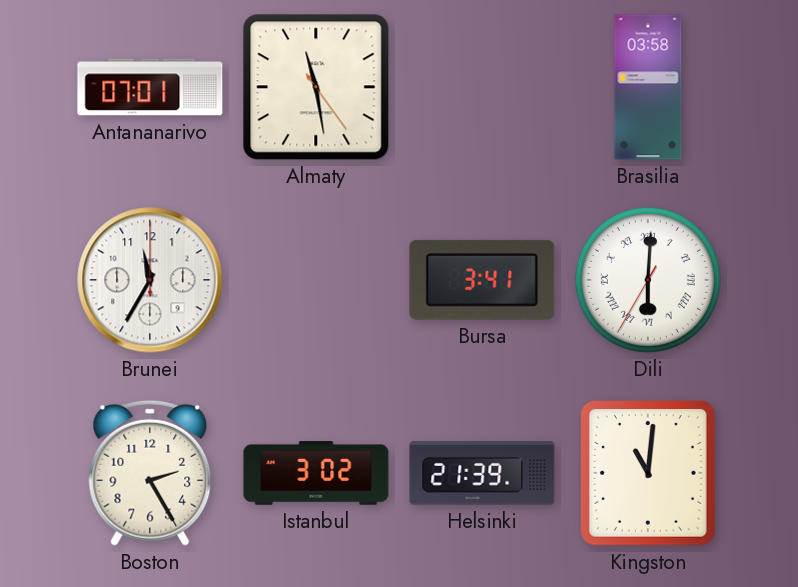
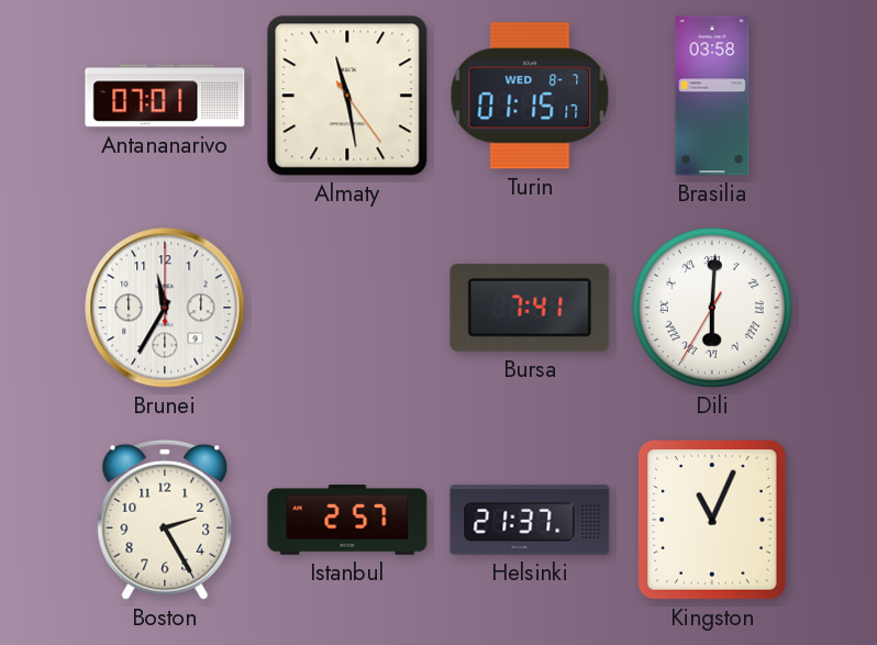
Turin: none -> 01:15 (530, 96)
Bursa: 3:41 -> 7:41 (530, 308)
Istanbul: 3:02 -> 2:57 (347, 520)
Helsinki: 21:39 -> 21:37 (530, 520)
Kingston: 11:01 -> 11:04 (712, 520)
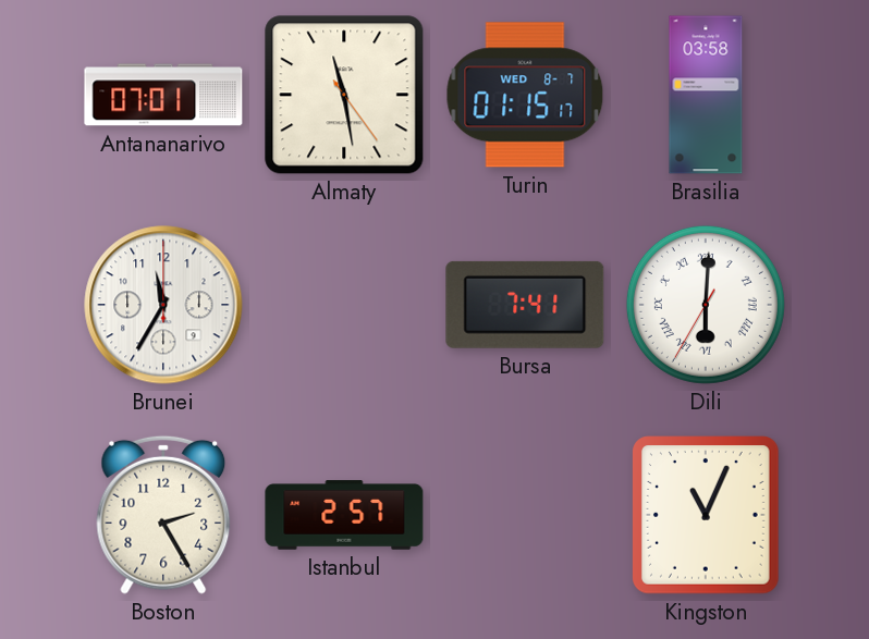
Helsinki: 21:37 -> none (530, 520)
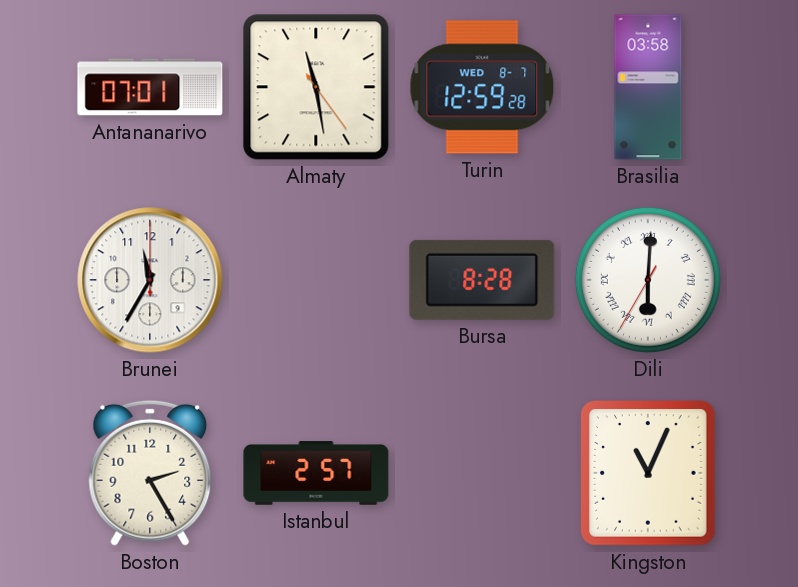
Turin: 01:15 -> 12:59 (482, 87)
Bursa: 7:41 -> 8:28 (482, 280)
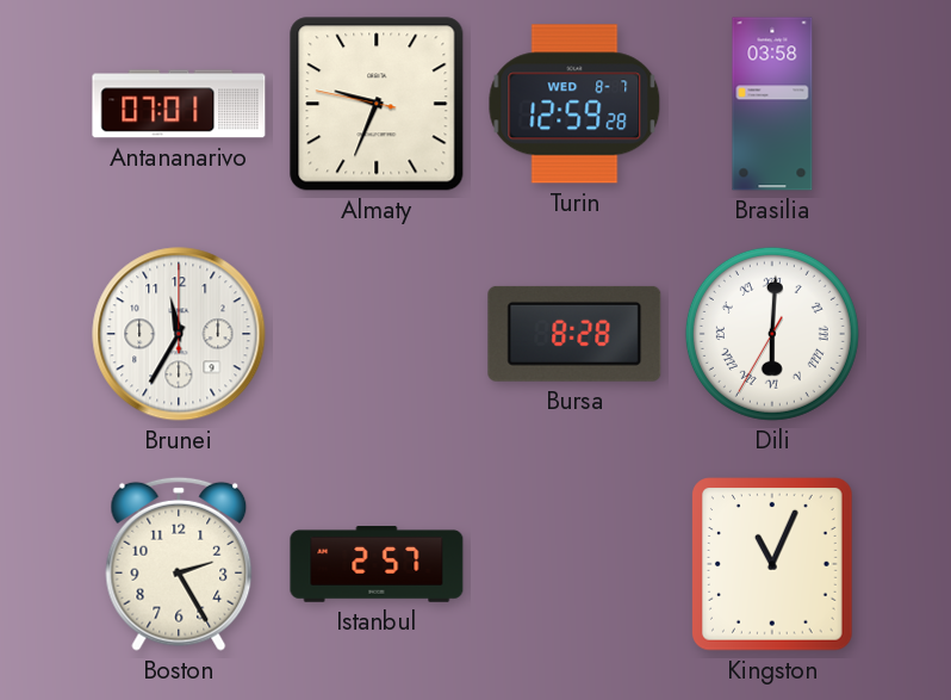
Almaty: 11:28 -> 9:33 (377, 104)
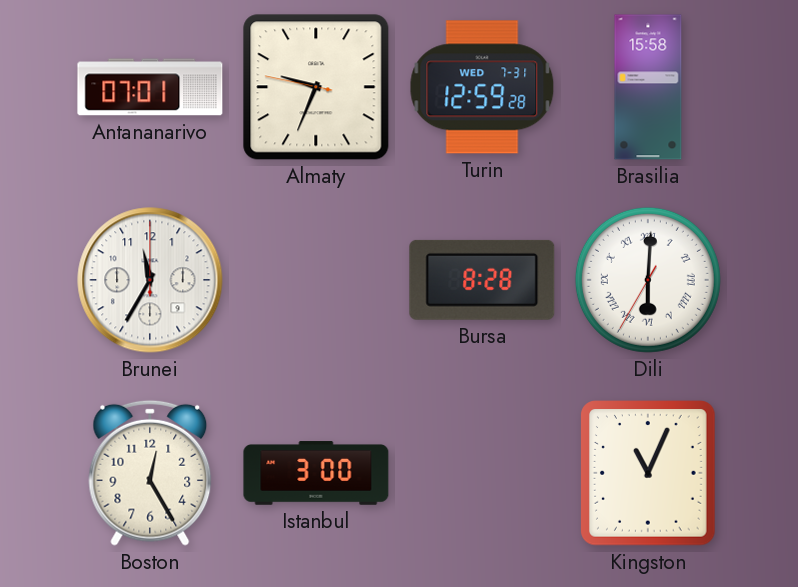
Turin date: WED 8-7 -> WED 7-31 (482, 87)
Brasilia: 03:58 -> 15:58 (648, 87)
Boston: 2:25 -> 12:25 (150, 473)
Istanbul: 2:57 -> 3:00 (316, 473)
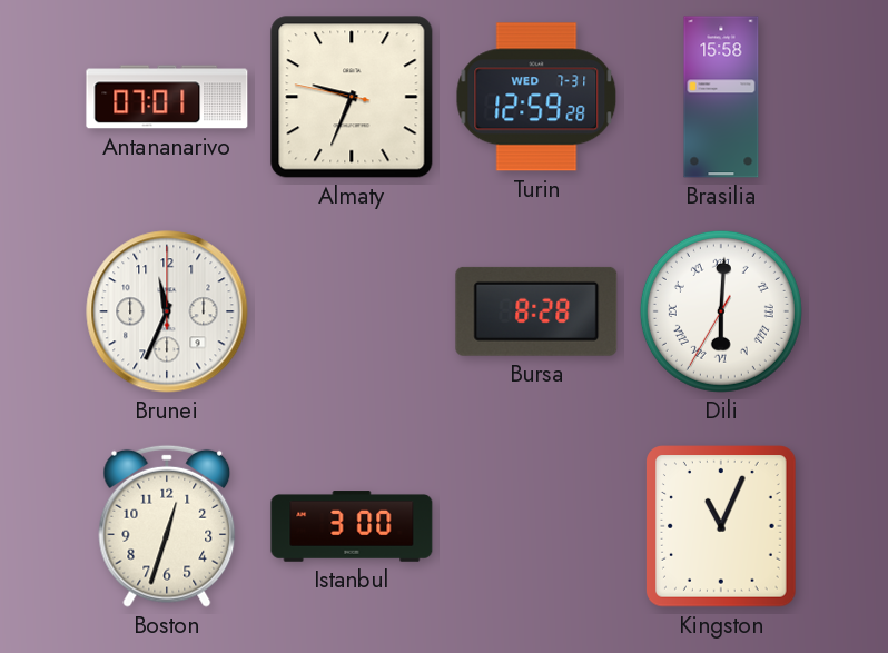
Brunei: 11:35 -> 11:34 (167, 311)
Boston: 12:25 -> 12:33 (167, 526)
